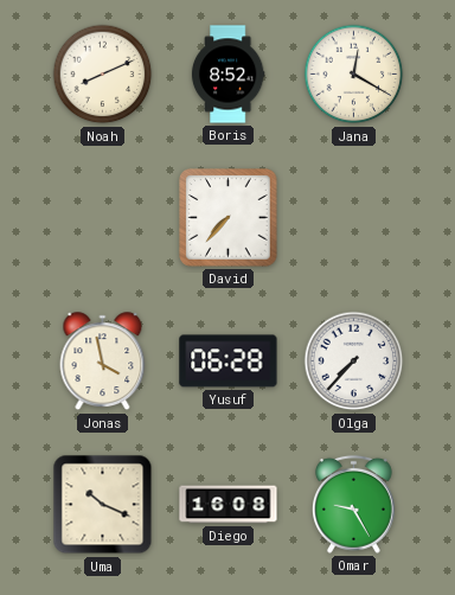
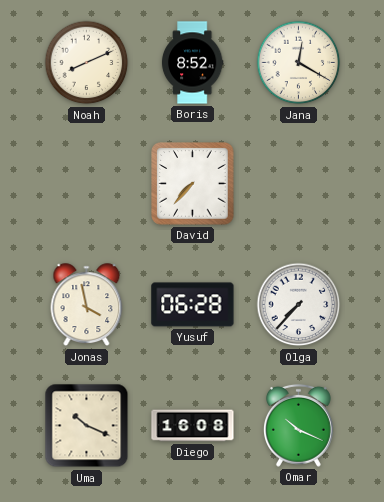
Omar: 9:25 -> 10:19 (298, 425)
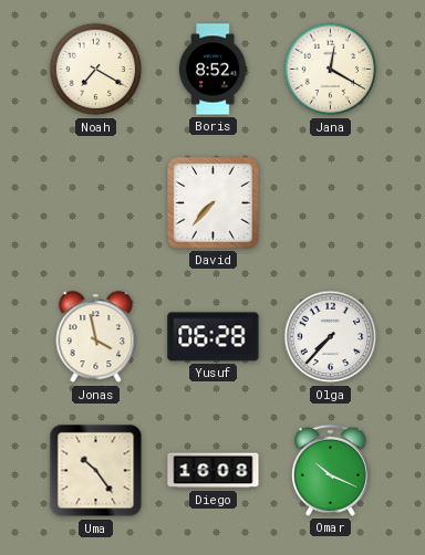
Noah: 8:11 -> 7:20 (96, 70)
Uma: 10:19 -> 10:24 (96, 471)
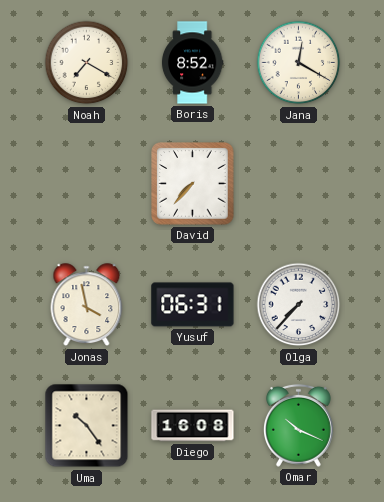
Yusuf: 06:28 -> 06:31 (193, 305)
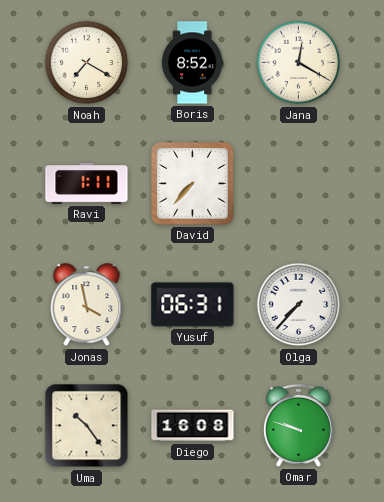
Ravi: none -> 1:11 (87, 184)
Omar: 10:19 -> 9:48 (298, 425)
